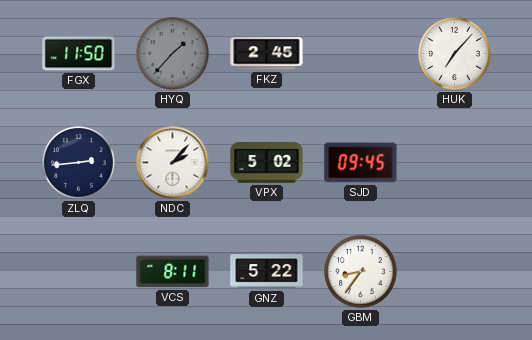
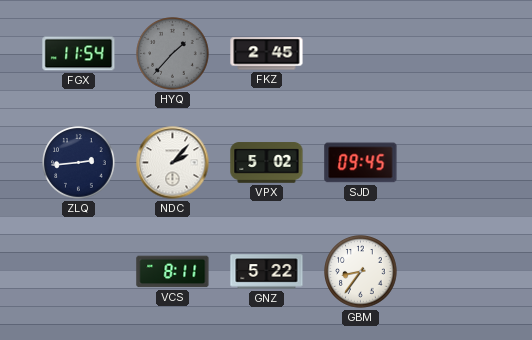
FGX: 11:50 -> 11:54 (79, 54)
HUK: 7:07 -> none (455, 54)
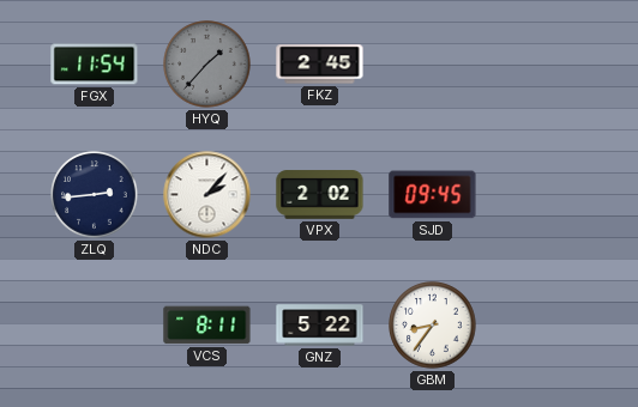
VPX: 5:02 -> 2:02 (320, 195)
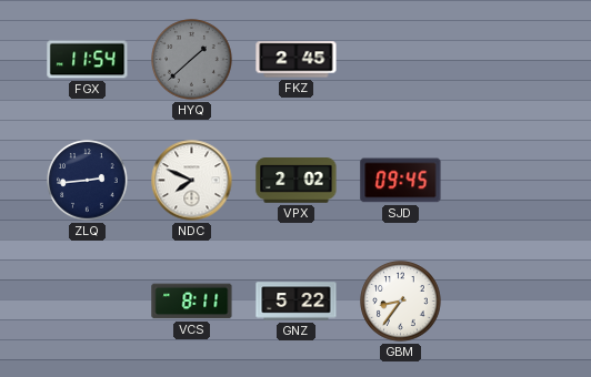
HYQ: 1:37 -> 1:38 (192, 60)
NDC: 2:07 -> 7:49 (192, 181)
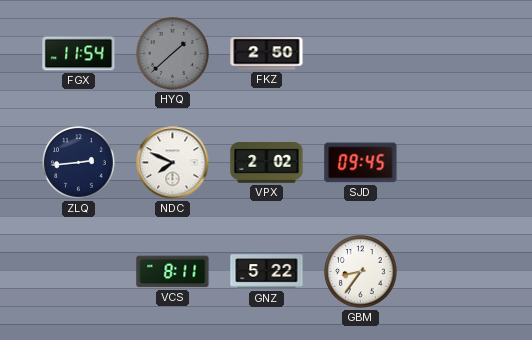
FKZ: 2:45 -> 2:50 (267, 54)
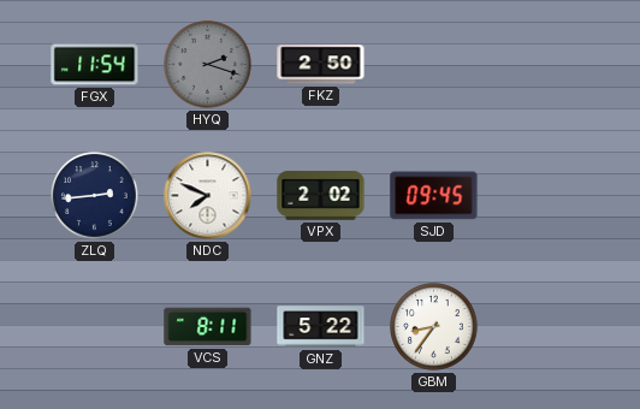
HYQ: 1:38 -> 2:18 (208, 65)
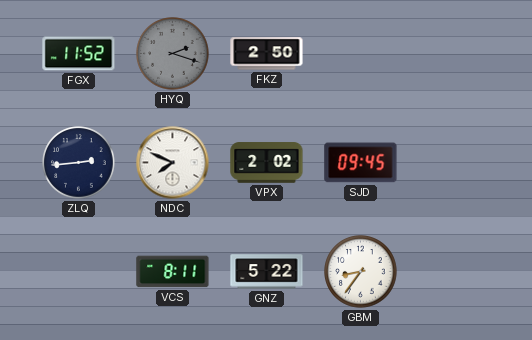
FGX: 11:54 -> 11:52 (79, 54)
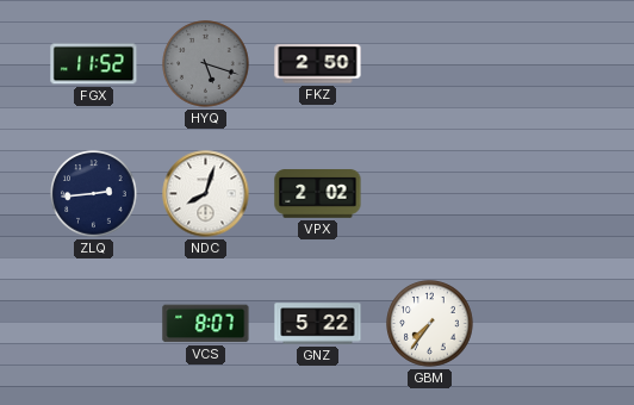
HYQ: 2:18 -> 5:18 (206, 64)
NDC: 7:49 -> 8:03 (206, 194)
SJD: 09:45 -> none (361, 163)
VCS: 8:11 -> 8:07 (206, 324)
GBM: 8:36 -> 7:36 (430, 324)
